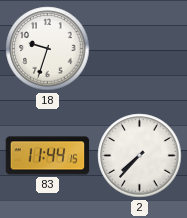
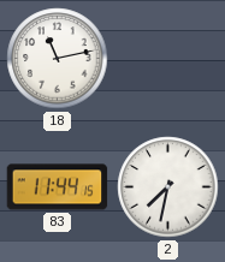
18: 9:33 -> 11:13 (58, 59)
2: 7:37 -> 7:32 (168, 187)
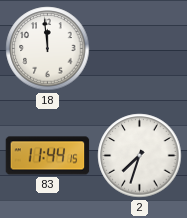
18: 11:13 -> 11:59 (48, 49)
2: 7:32 -> 7:33 (140, 156)
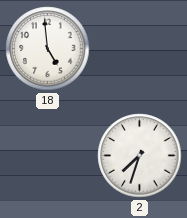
18: 11:59 -> 4:59 (48, 49)
83: 11:44 -> none (48, 156)
